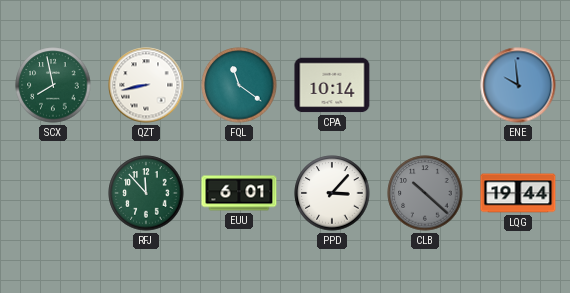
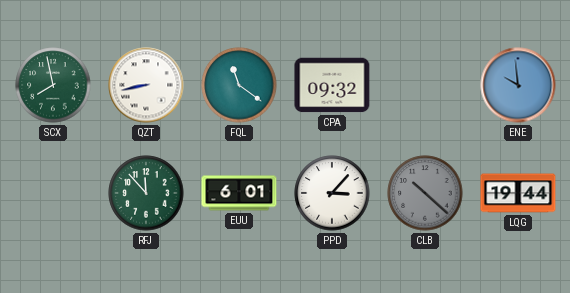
CPA: 10:14 -> 09:32 (332, 85)
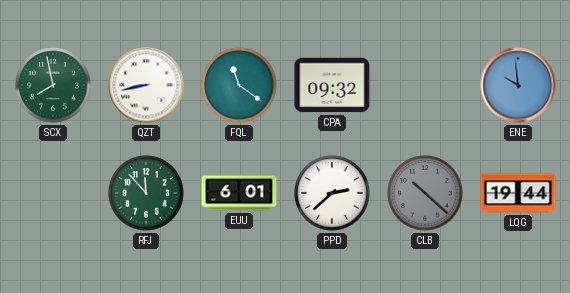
PPD: 3:07 -> 2:38 (332, 193)
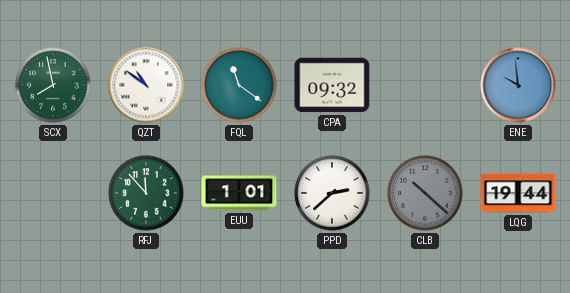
QZT: 8:43 -> 10:51 (146, 85)
EUU: 6:01 -> 1:01 (239, 193)
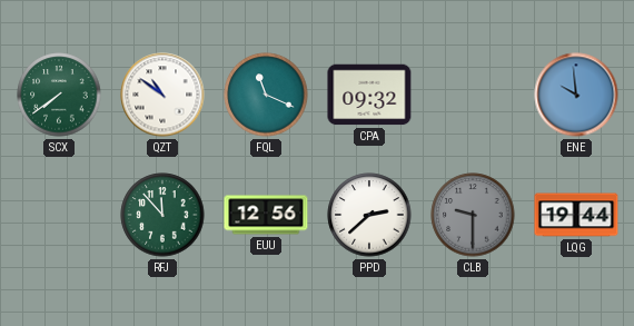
SCX: 7:58 -> 7:39 (59, 95)
FQL: 11:21 -> 11:19 (266, 95)
EUU: 1:01 -> 12:56 (266, 215)
CLB: 10:22 -> 9:30 (473, 215)
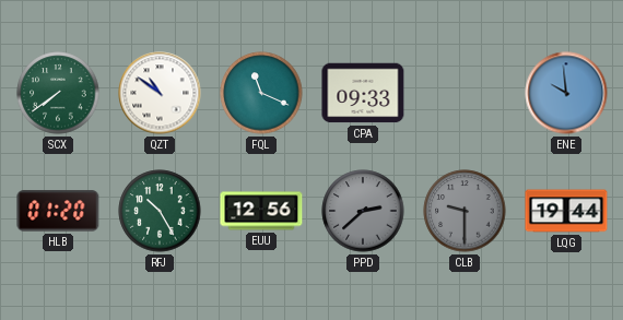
CPA: 09:32 -> 09:33 (363, 93)
HLB: none -> 01:20 (58, 211)
RFJ: 11:53 -> 10:25 (160, 211)
PPD dial: white -> grey (363, 211)
